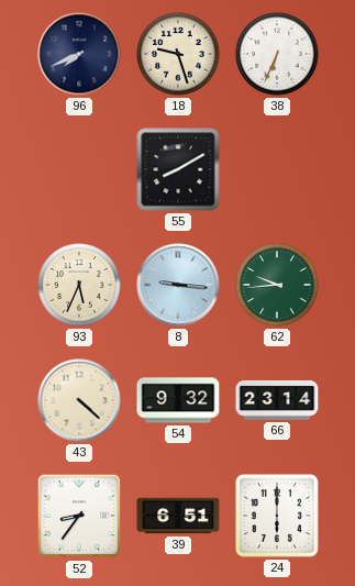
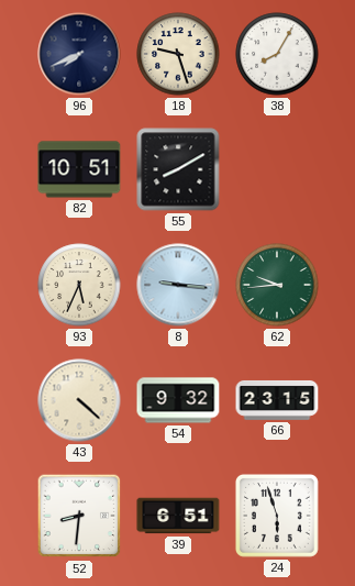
38: 6:34 -> 8:05 (277, 54)
82: none -> 10:51 (79, 169)
66: 23:14 -> 23:15 (277, 400)
52: 8:36 -> 8:31 (79, 516)
24: 6:00 -> 5:57 (277, 516)
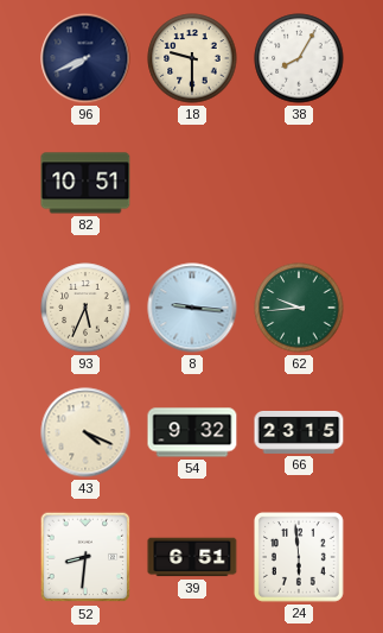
18: 9:27 -> 9:30 (192, 58)
55: 8:10 -> none (178, 169)
43: 4:22 -> 4:19 (85, 432)
24: 5:57 -> 5:59 (299, 557)
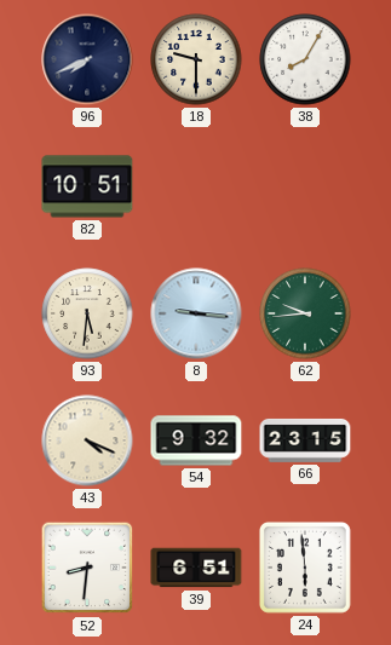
93: 5:34 -> 5:31 (87, 313)
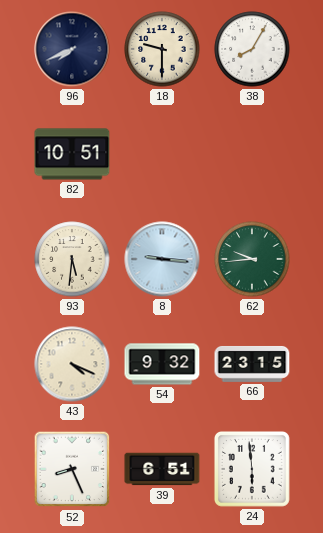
52: 8:31 -> 8:26 (72, 469)
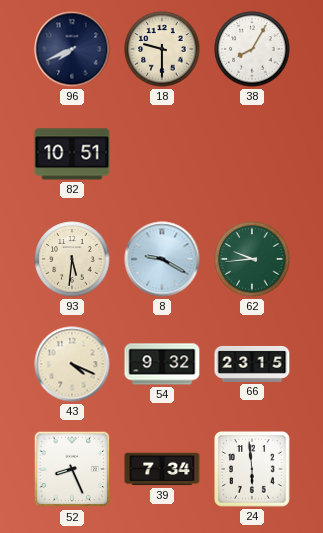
8: 9:16 -> 9:20 (162, 259)
39: 6:51 -> 7:34 (162, 469)
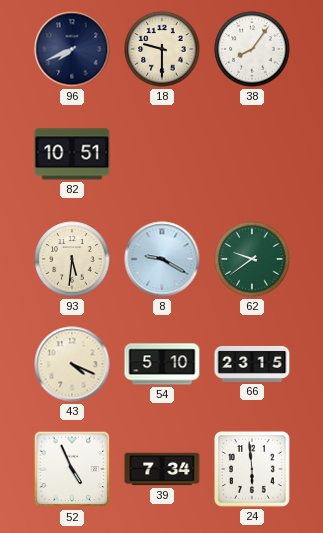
38: 8:05 -> 8:06 (252, 49)
62: 9:44 -> 9:39 (252, 259)
54: 9:32 -> 5:10 (162, 364)
52: 8:26 -> 4:56 (72, 469)
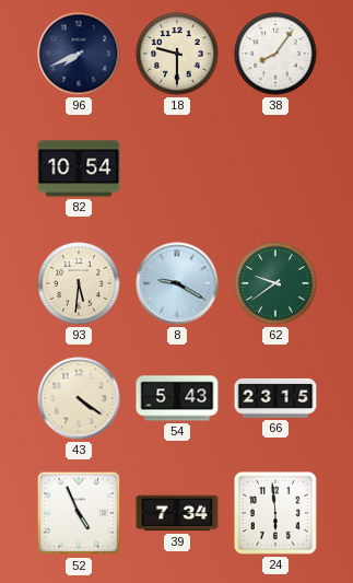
82: 10:51 -> 10:54 (79, 168)
43: 4:19 -> 4:21 (79, 398)
54: 5:10 -> 5:43 (177, 398)
